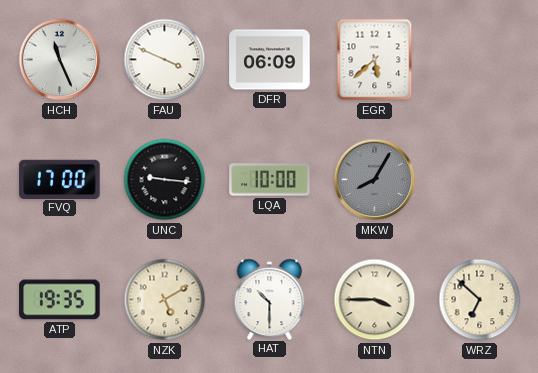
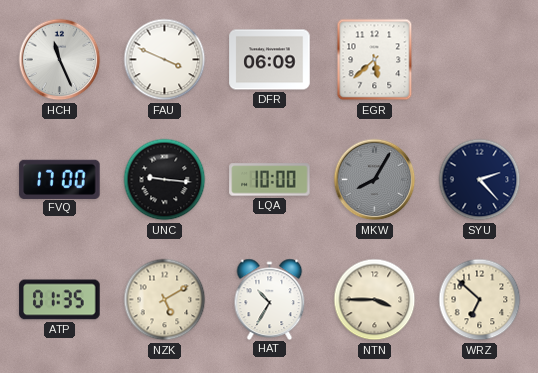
SYU: none -> 2:23 (480, 180)
ATP: 19:35 -> 01:35 (60, 300)
HAT: 10:30 -> 10:35 (270, 299)
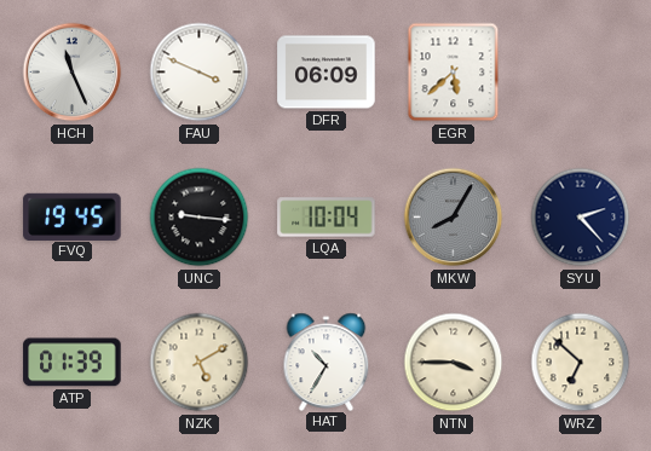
FVQ: 17:00 -> 19:45 (73, 216)
LQA: 10:00 -> 10:04 (327, 218)
ATP: 01:35 -> 01:39 (73, 363)
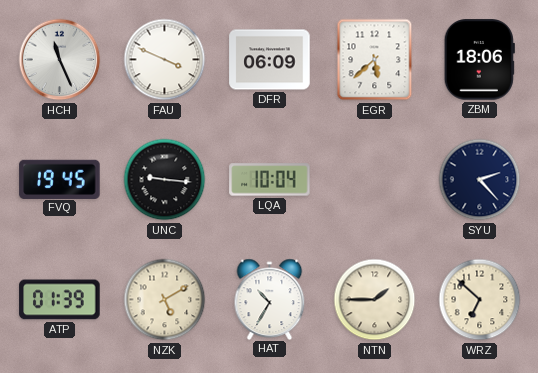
ZBM: none -> 18:06 (479, 60)
MKW: 8:05 -> none (454, 218)
NTN: 3:45 -> 1:45 (375, 300)
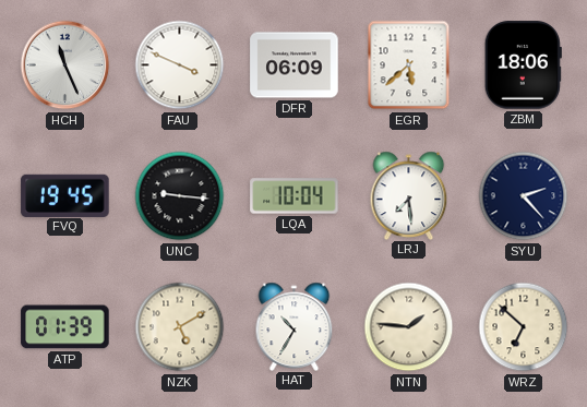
LRJ: none -> 7:29 (409, 195)
NTN: 1:45 -> 1:46 (409, 327)
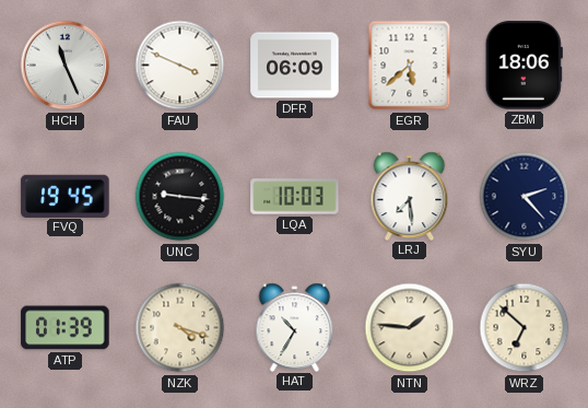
LQA: 10:04 -> 10:03 (295, 197)
NZK: 5:10 -> 4:18 (180, 328)
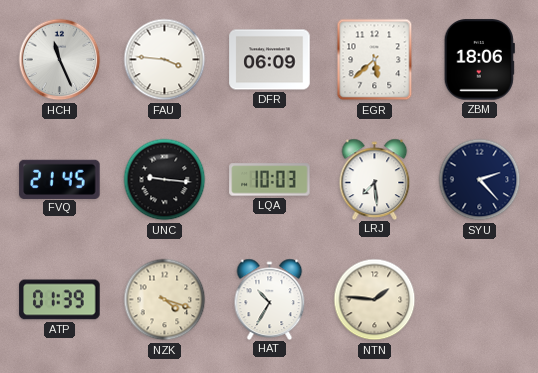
FAU: 3:49 -> 3:46 (165, 60)
FVQ: 19:45 -> 21:45 (60, 179)
WRZ: 6:52 -> none (525, 328)
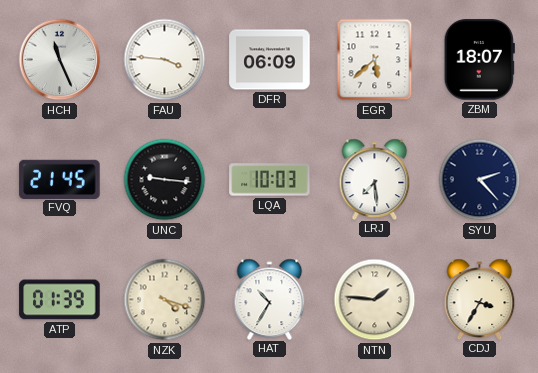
ZBM: 18:06 -> 18:07 (479, 60)
CDJ: none -> 3:35 (480, 299)
